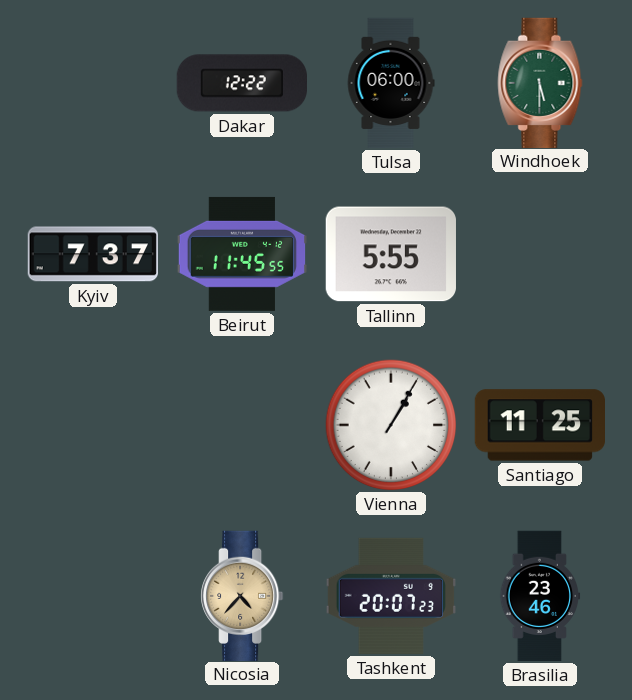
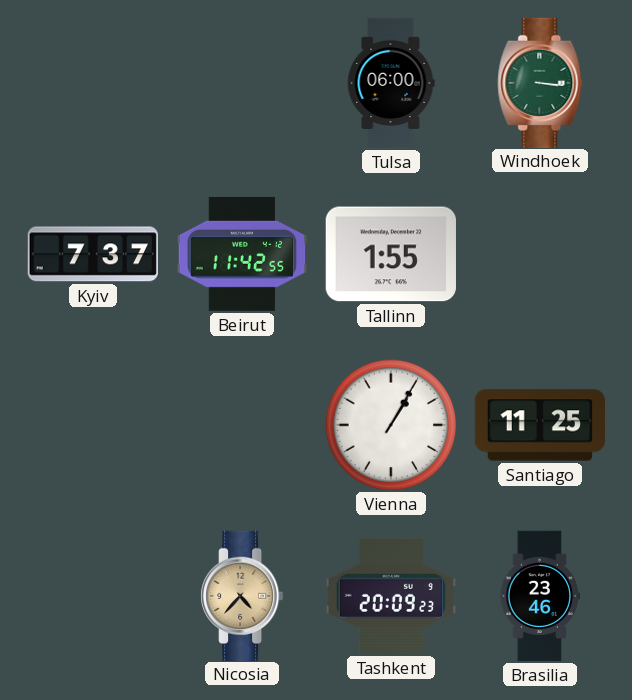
Dakar: 12:22 -> none (241, 83)
Windhoek: 5:30 -> 3:16 (540, 82)
Beirut: 11:45 -> 11:42 (241, 254)
Tallinn: 5:55 -> 1:55 (391, 254)
Tashkent: 20:07 -> 20:09 (390, 596)
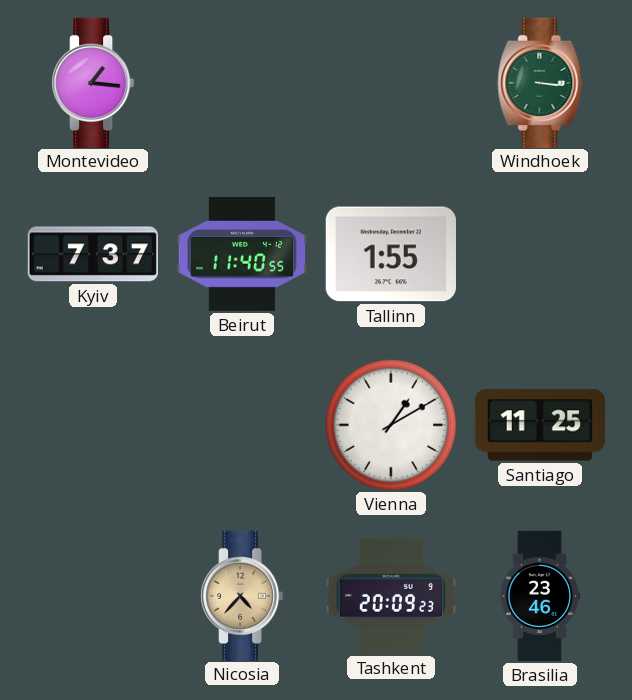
Montevideo: none -> 1:16 (94, 82)
Tulsa: 06:00 -> none (391, 83)
Beirut: 11:42 -> 11:40 (241, 254)
Vienna: 1:05 -> 1:10 (391, 425)
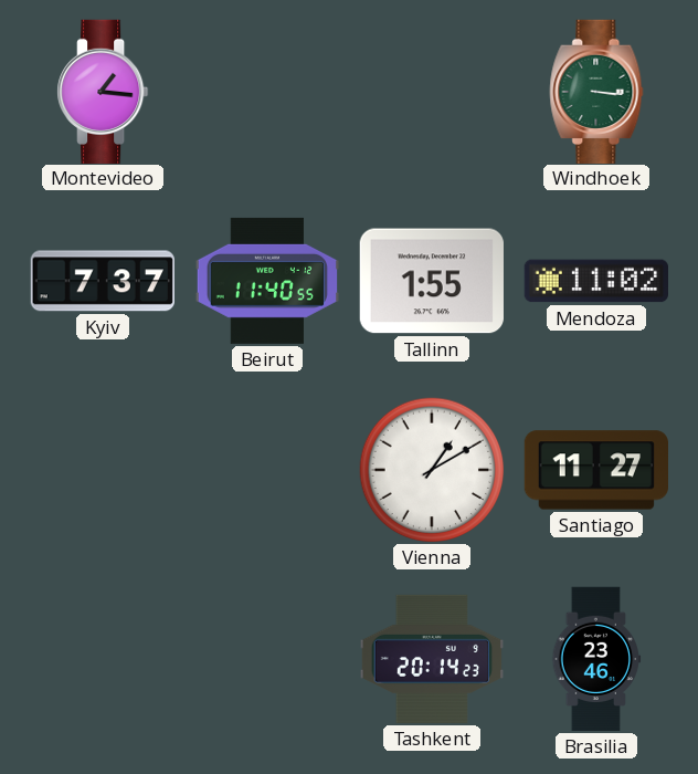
Mendoza: none -> 11:02 (595, 281)
Santiago: 11:25 -> 11:27 (595, 470)
Nicosia: 4:37 -> none (243, 595)
Tashkent: 20:09 -> 20:14 (431, 659)
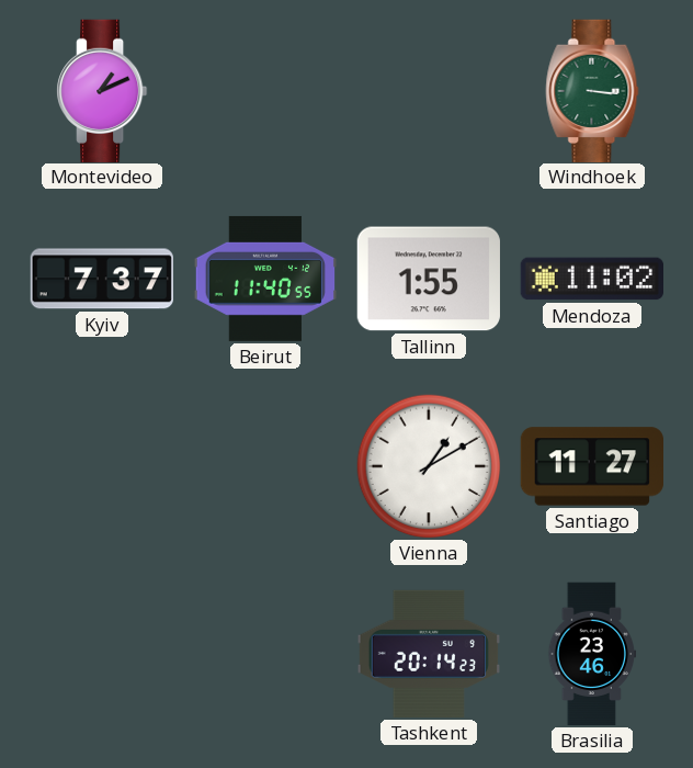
Montevideo: 1:16 -> 1:11 (103, 90)
